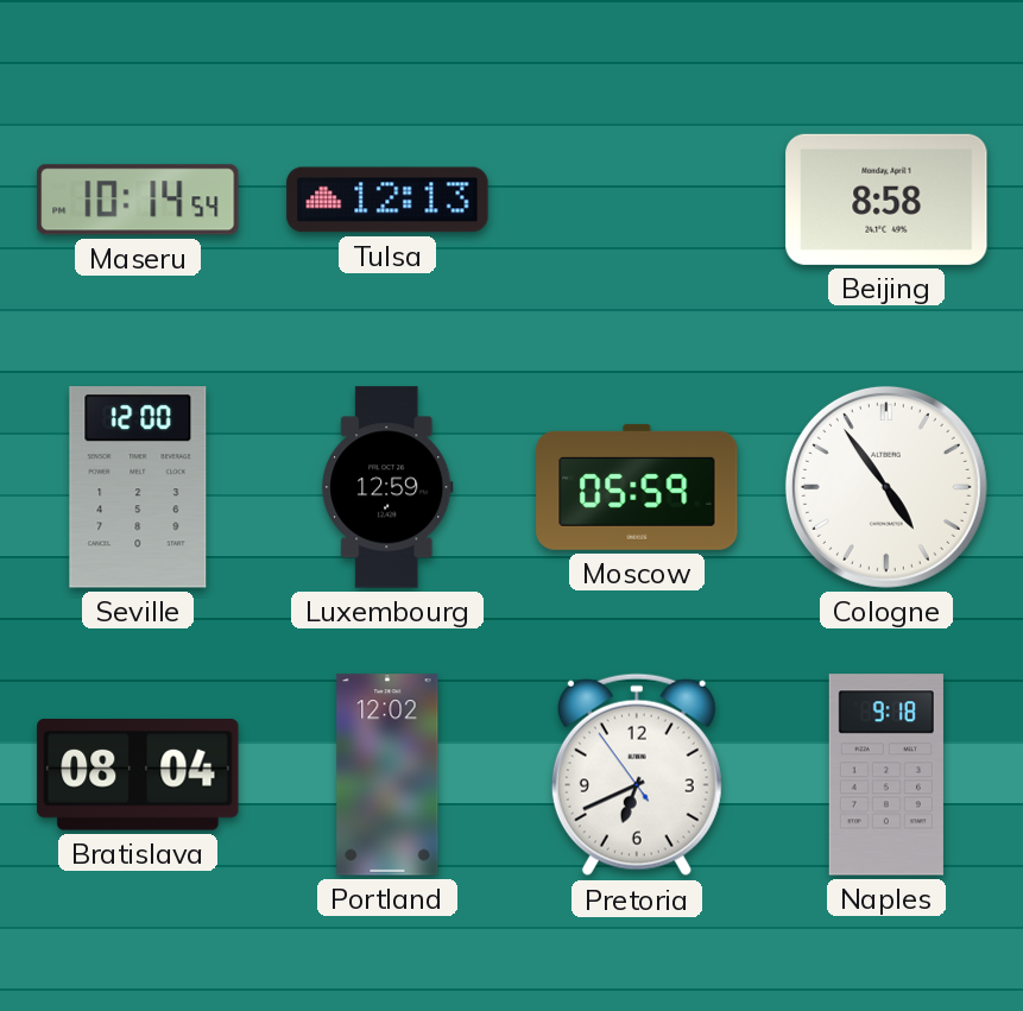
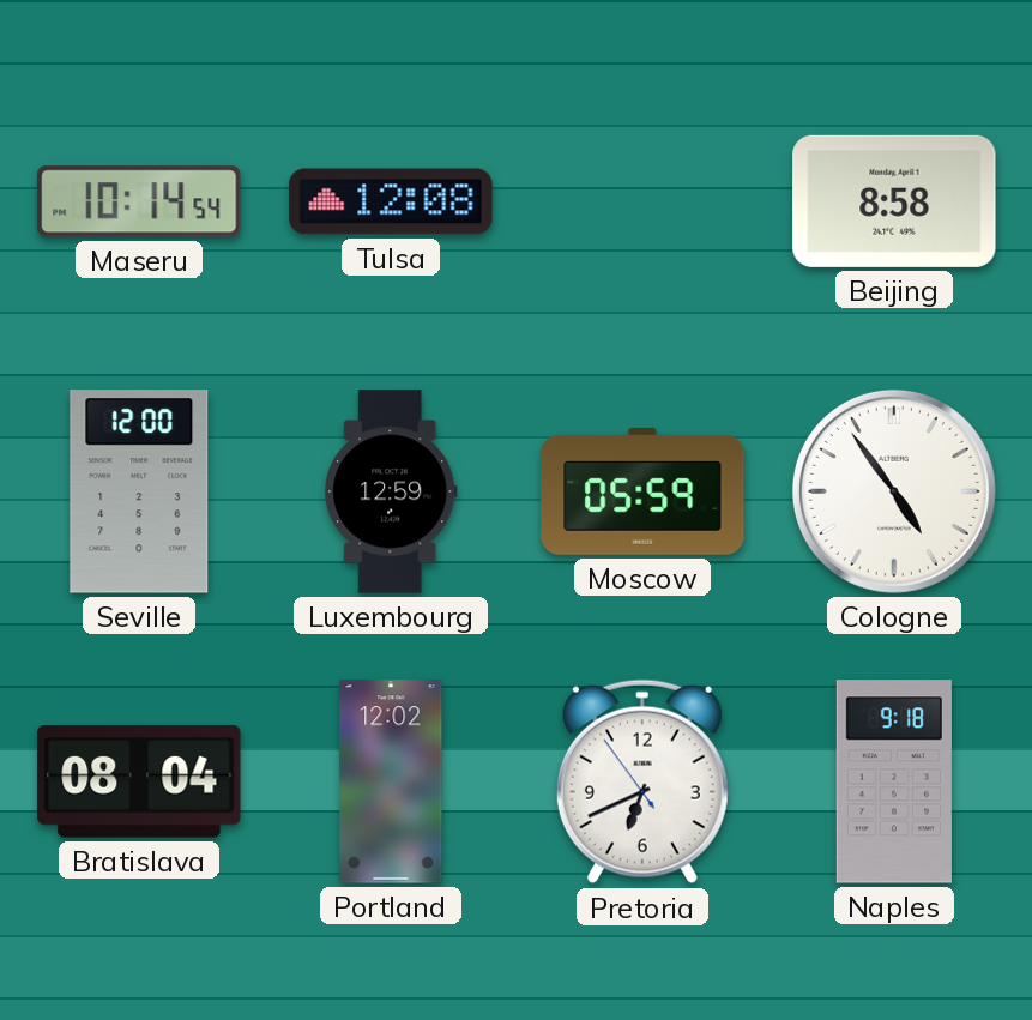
Tulsa: 12:13 -> 12:08 (391, 201)
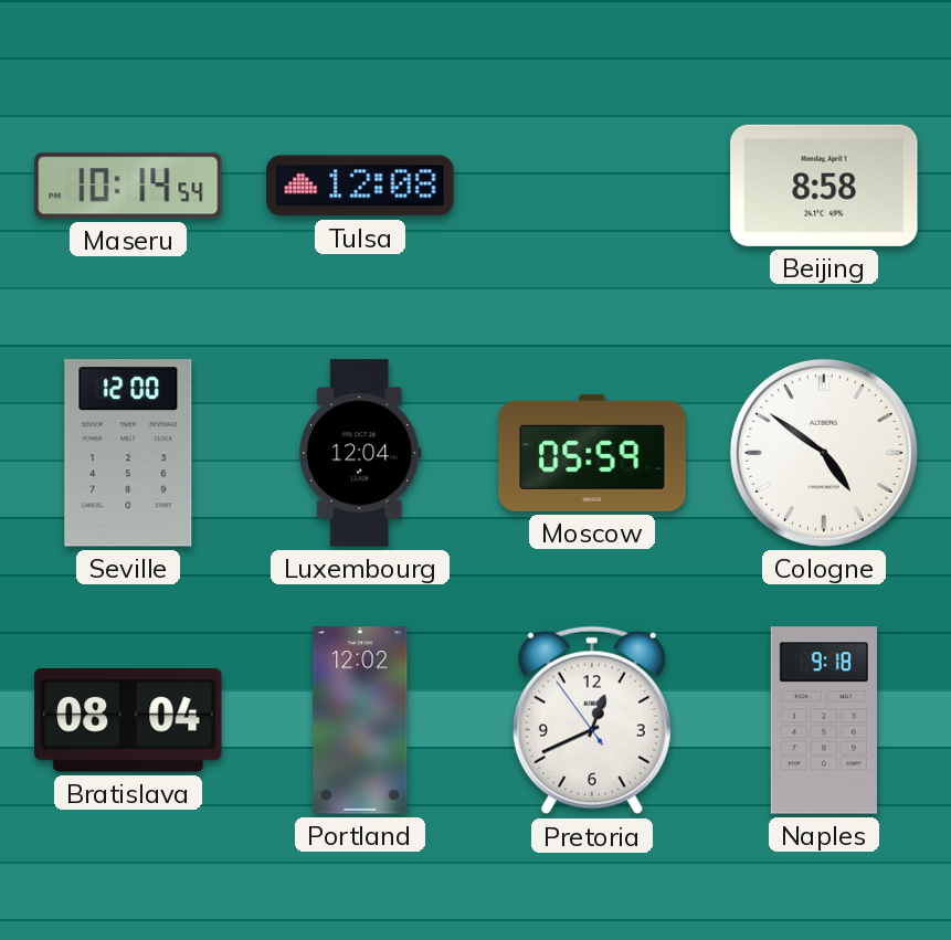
Luxembourg: 12:59 -> 12:04 (360, 453)
Cologne: 4:54 -> 4:51 (824, 453)
Pretoria: 6:40 -> 12:40 (592, 720)
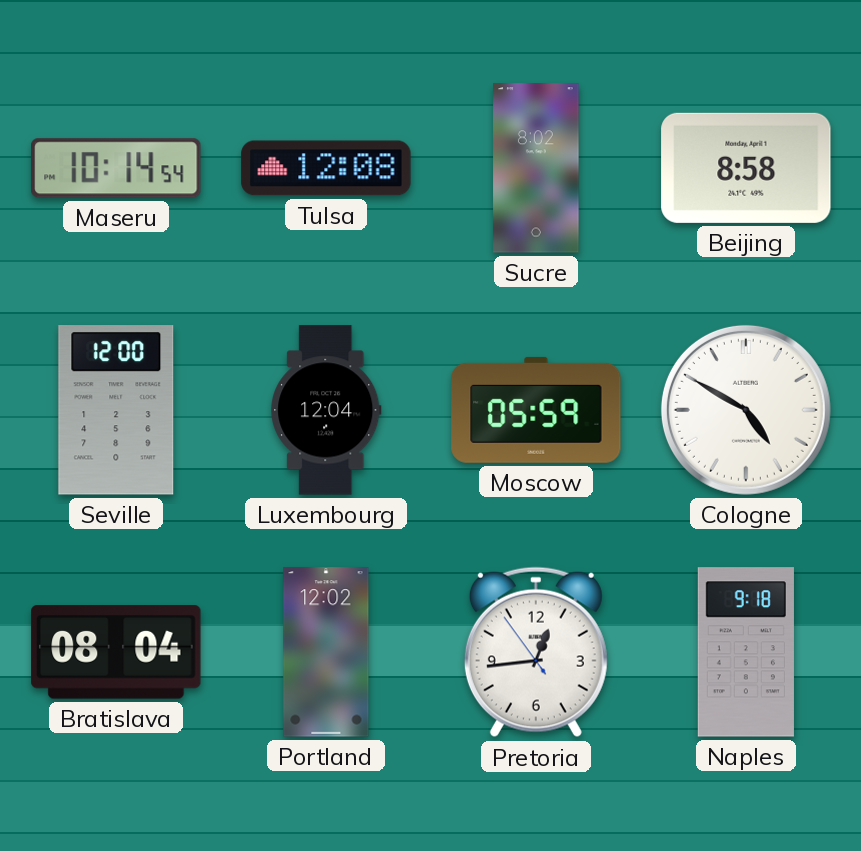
Sucre: none -> 8:02 (536, 168)
Cologne: 4:51 -> 4:50 (746, 410)
Pretoria: 12:40 -> 12:43 (536, 652)
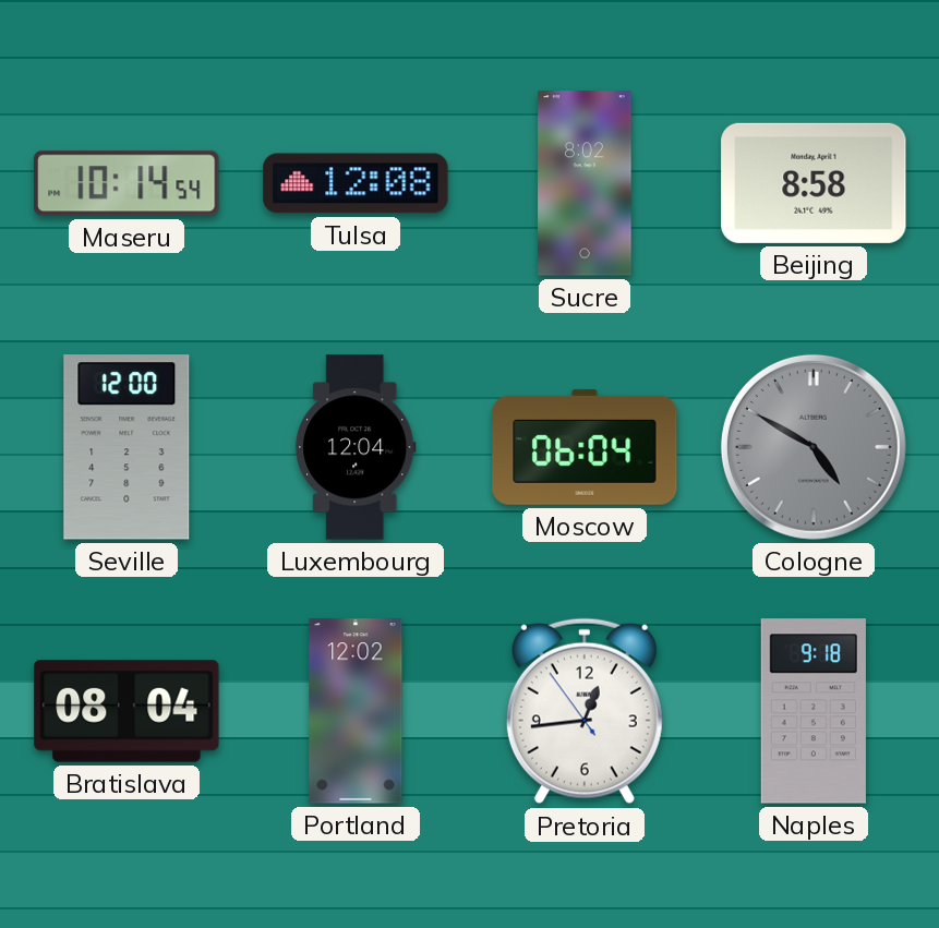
Moscow: 05:59 -> 06:04 (585, 447)
Cologne dial: white -> grey (814, 447)
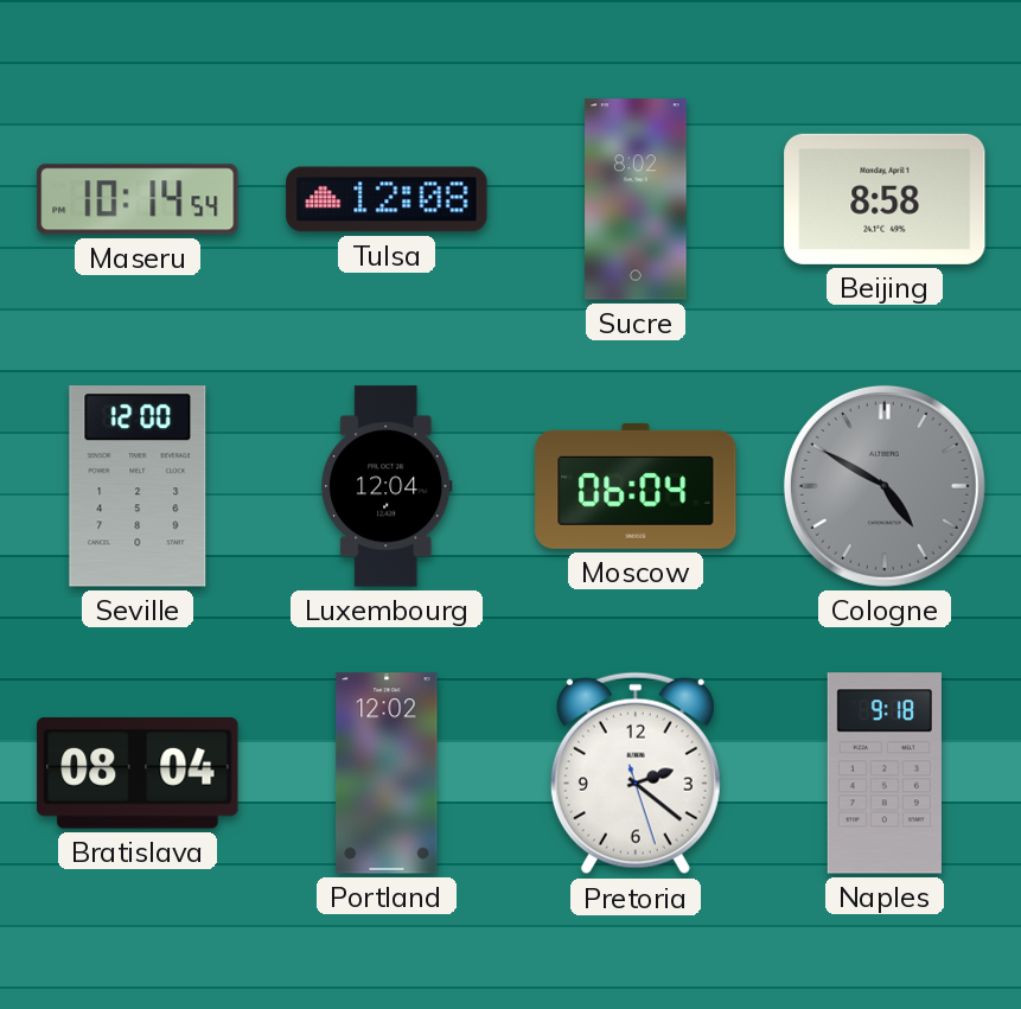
Pretoria: 12:43 -> 2:21 (636, 773)
